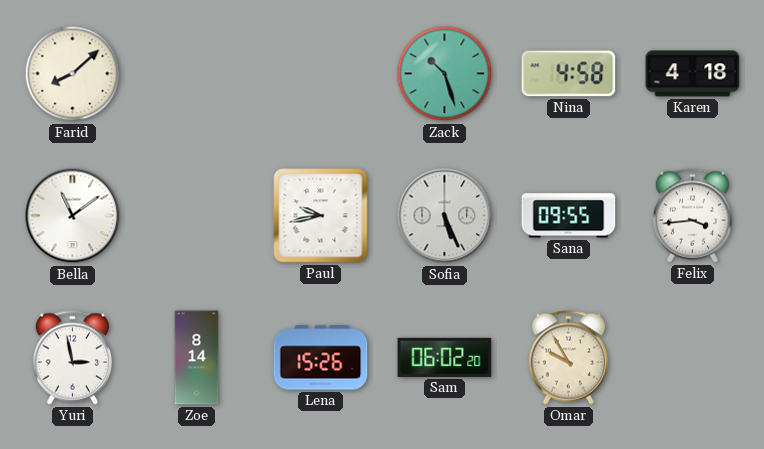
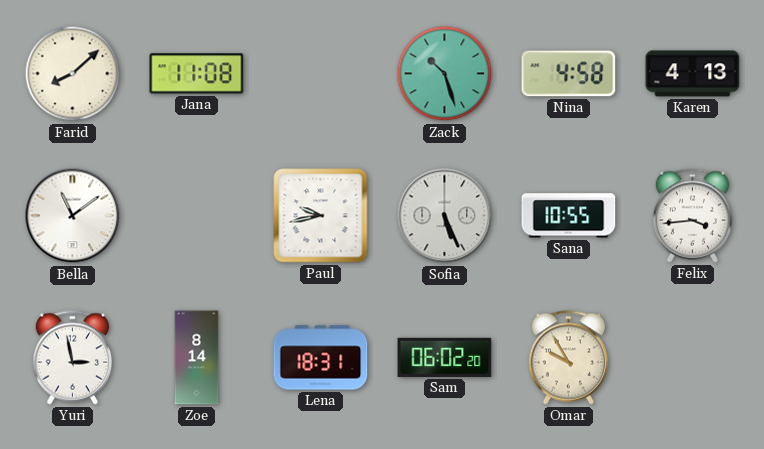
Jana: none -> 11:08 (197, 74)
Karen: 4:18 -> 4:13 (693, 74)
Sana: 09:55 -> 10:55 (569, 216)
Lena: 15:26 -> 18:31 (321, 358)
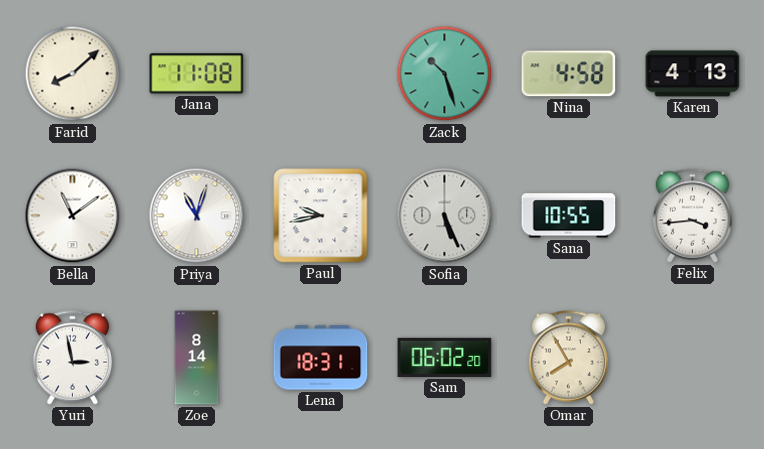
Priya: none -> 11:03 (197, 216)
Omar: 9:55 -> 7:55 (568, 358)
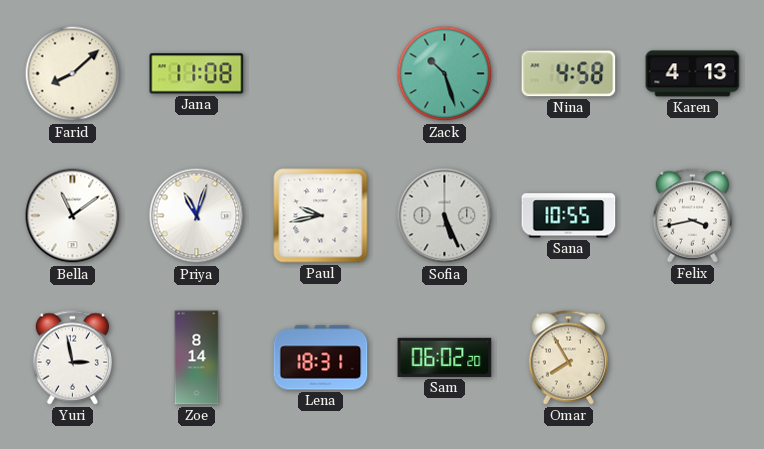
Felix: 3:44 -> 3:43 (692, 216)
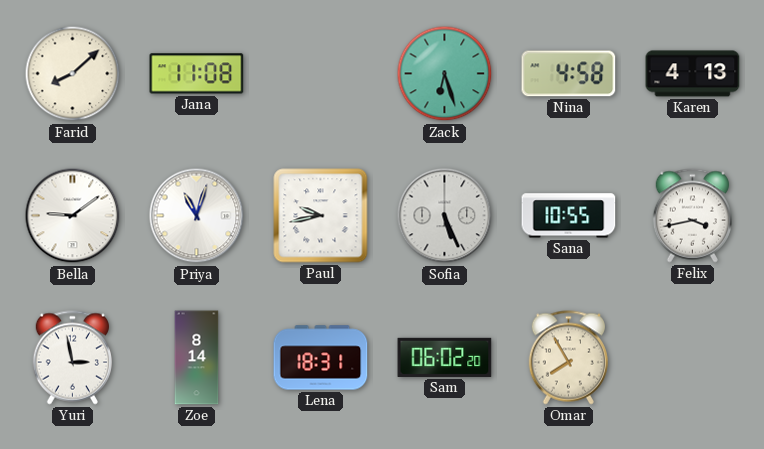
Zack: 10:27 -> 6:27 (445, 74)
Bella: 11:09 -> 9:09 (73, 216)
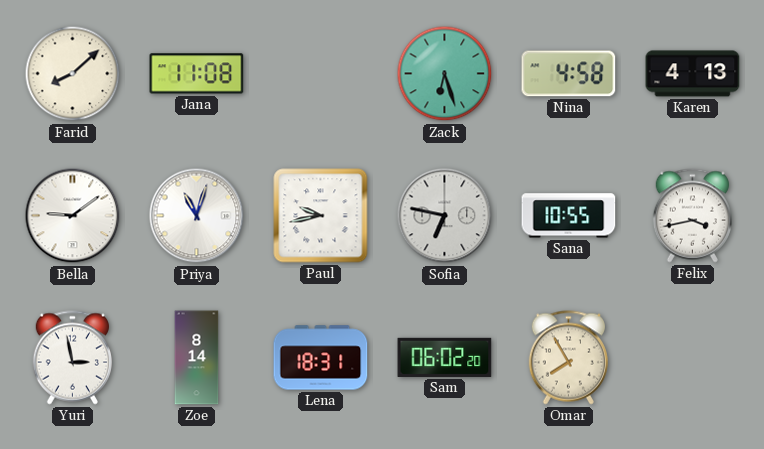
Sofia: 5:26 -> 6:47 (445, 216)
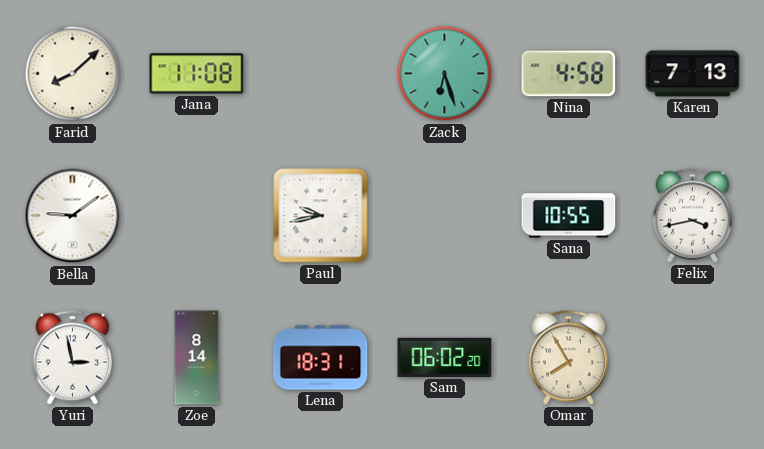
Karen: 4:13 -> 7:13 (693, 74)
Priya: 11:03 -> none (197, 216)
Sofia: 6:47 -> none (445, 216)
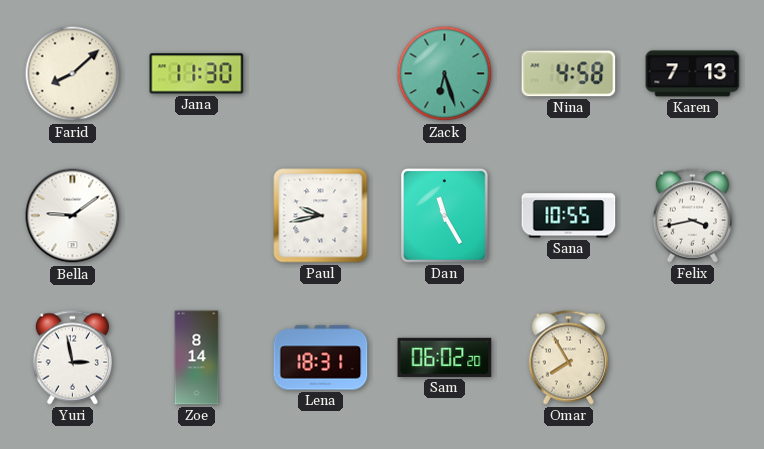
Jana: 11:08 -> 11:30 (197, 74)
Dan: none -> 11:25 (445, 216)
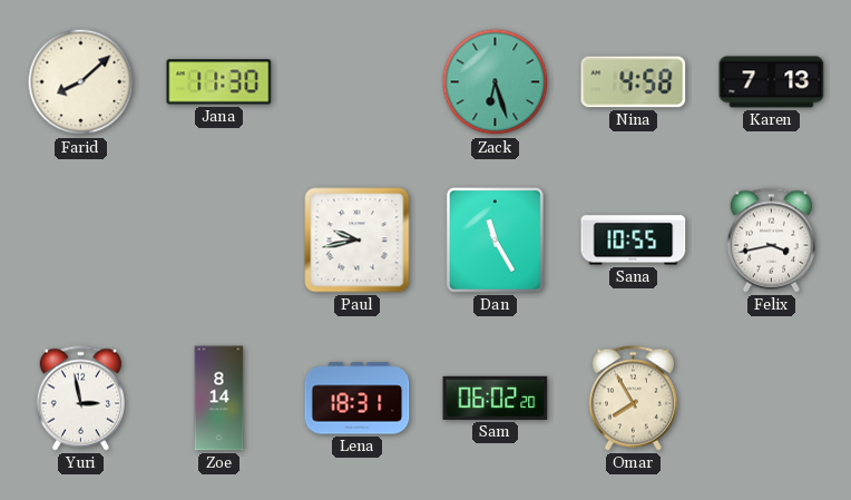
Bella: 9:09 -> none (73, 216)
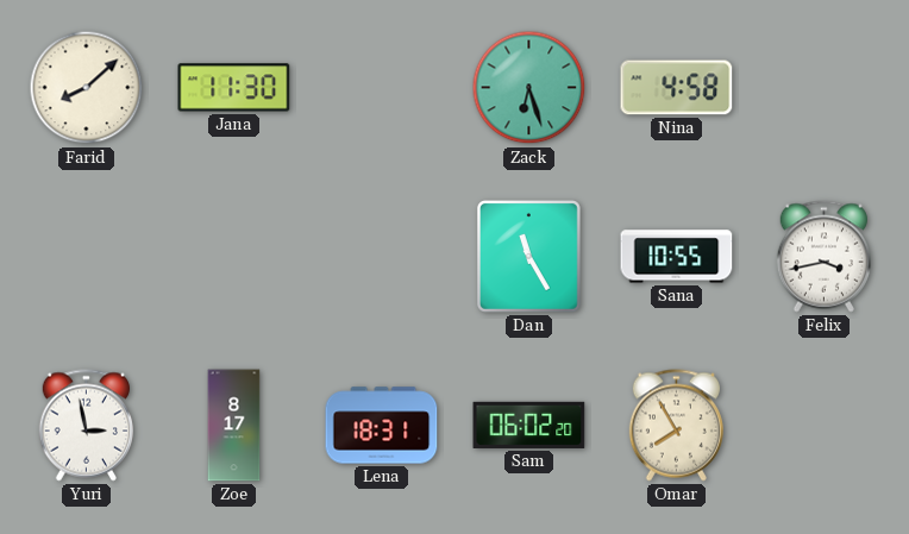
Karen: 7:13 -> none (772, 82)
Paul: 9:43 -> none (358, 241)
Zoe: 8:14 -> 8:17 (234, 426)
